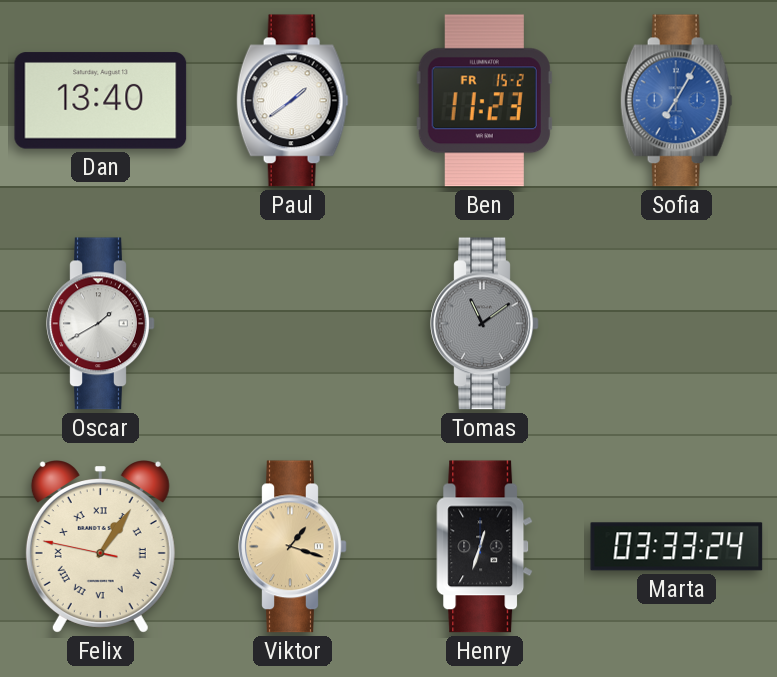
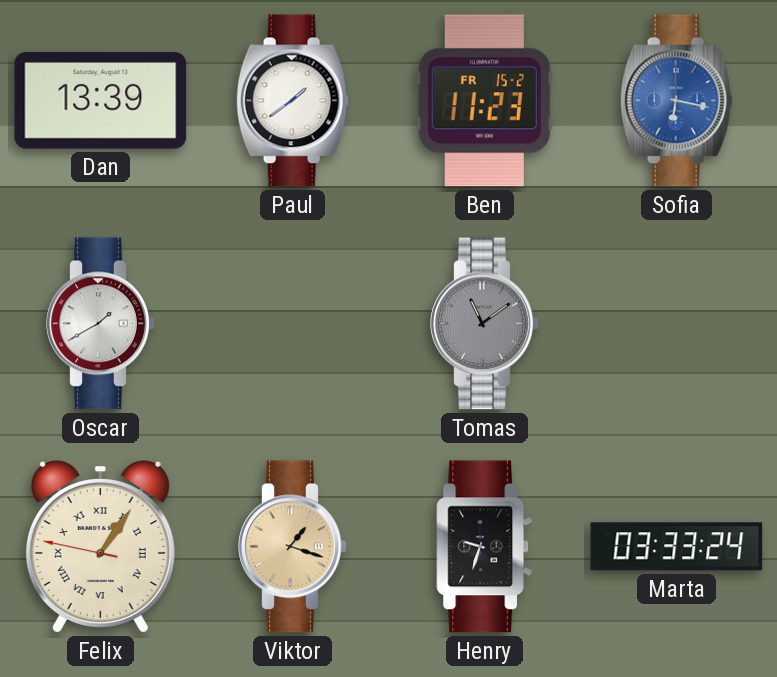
Dan: 13:40 -> 13:39 (101, 101)
Sofia: 7:05 -> 6:17 (676, 101)
Henry: 12:33 -> 9:33 (485, 547)
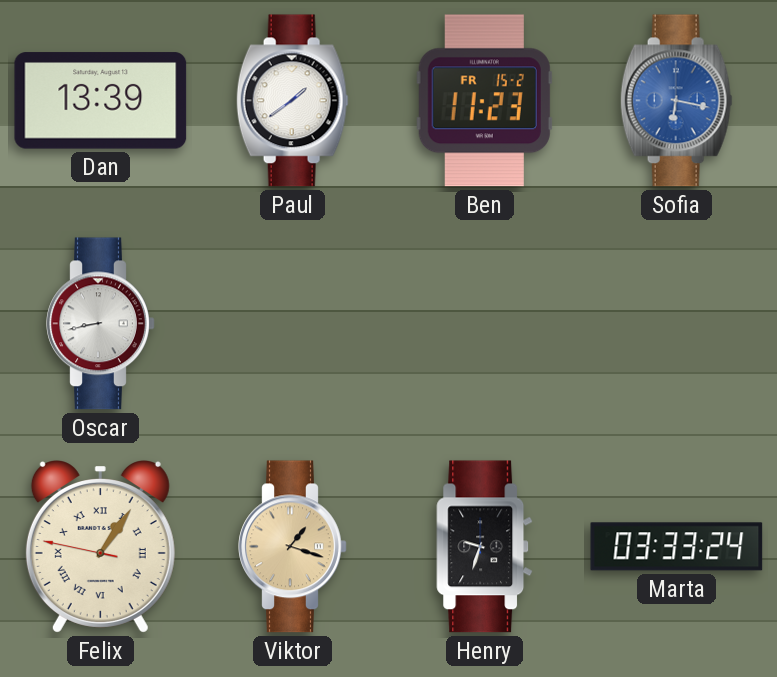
Oscar: 1:40 -> 8:43 (101, 324)
Tomas: 11:09 -> none (485, 324)
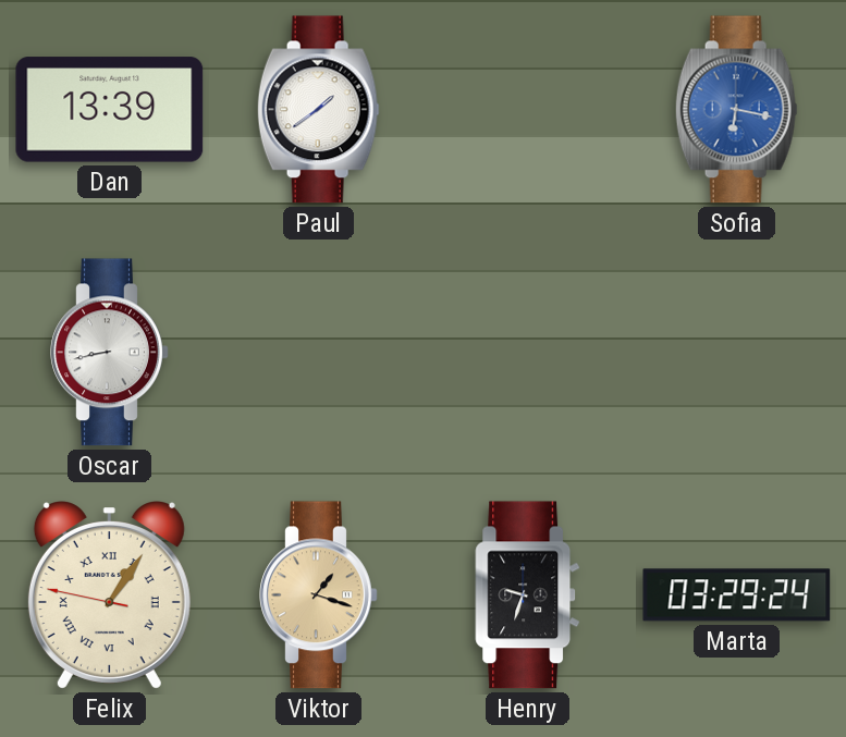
Ben: 11:23 -> none (484, 101)
Marta: 03:33 -> 03:29 (737, 595)
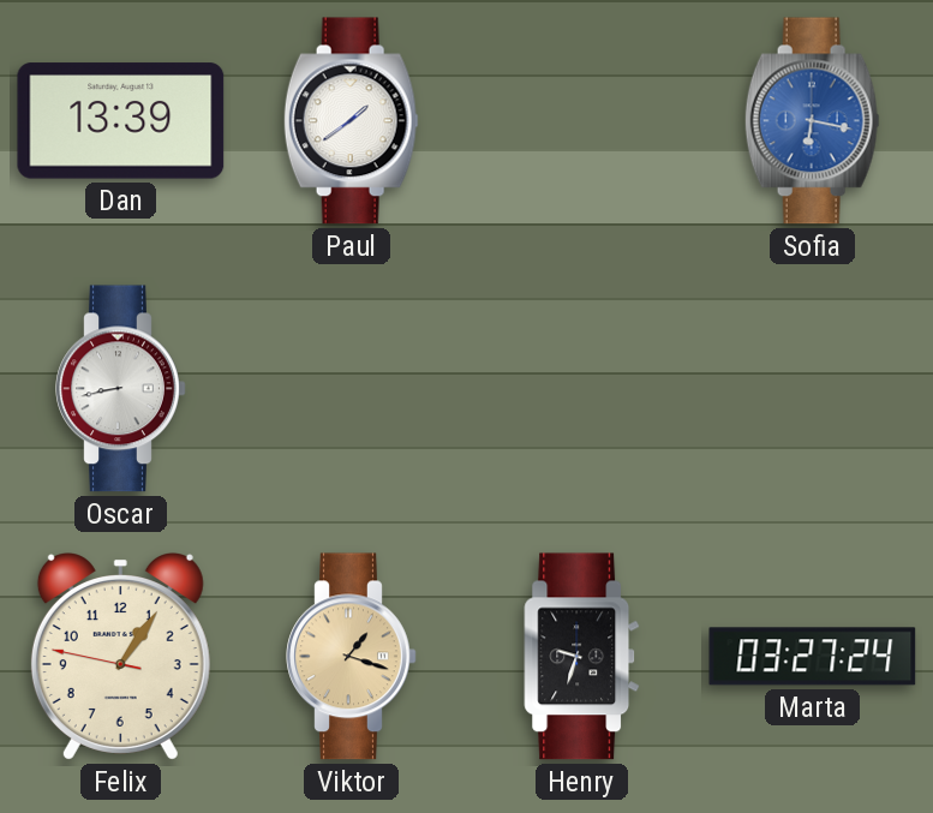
Felix numerals: Roman -> Arabic (120, 657)
Marta: 03:29 -> 03:27 (813, 657)
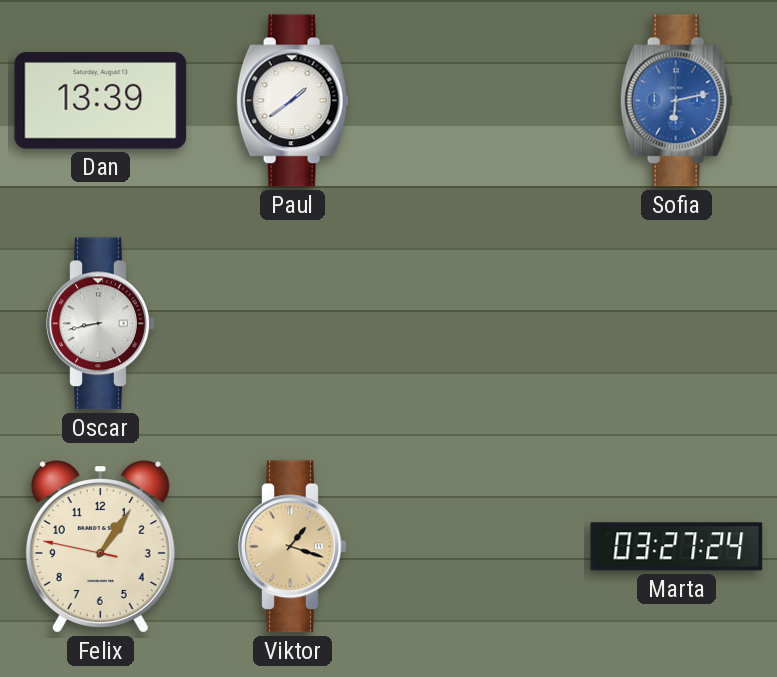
Sofia: 6:17 -> 6:13 (676, 101)
Henry: 9:33 -> none (582, 657)
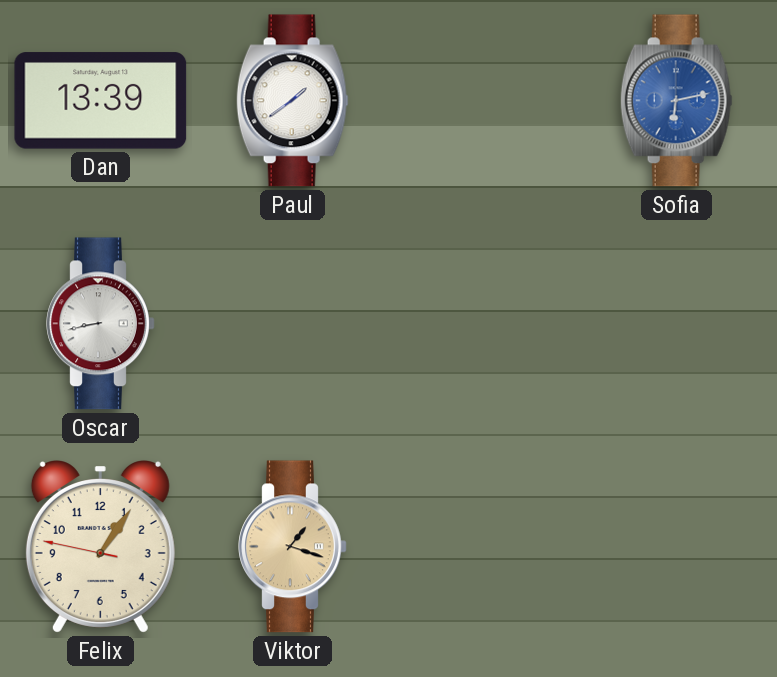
Marta: 03:27 -> none (677, 547)
